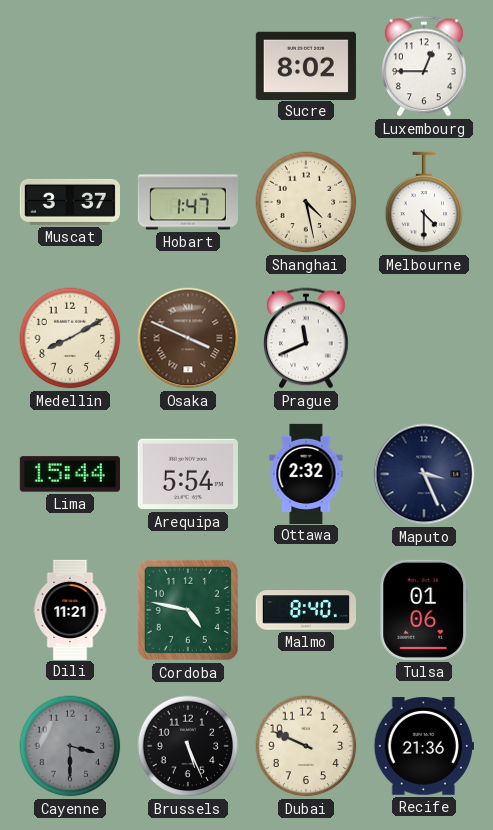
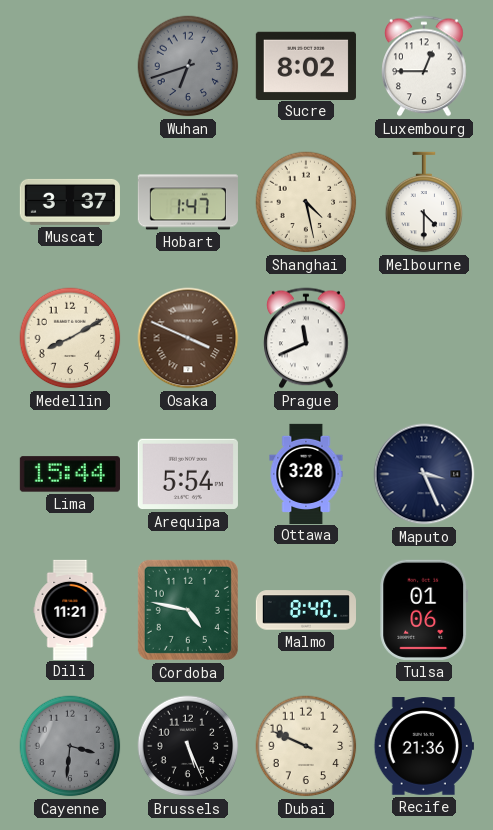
Wuhan: none -> 6:42 (188, 66)
Ottawa: 2:32 -> 3:28 (306, 473)
Cayenne: 3:30 -> 3:31 (70, 746)
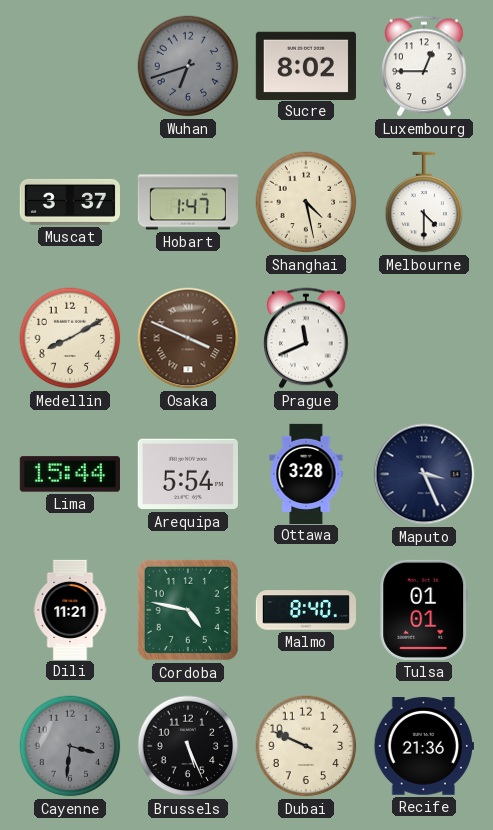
Tulsa: 01:06 -> 01:01 (424, 610)
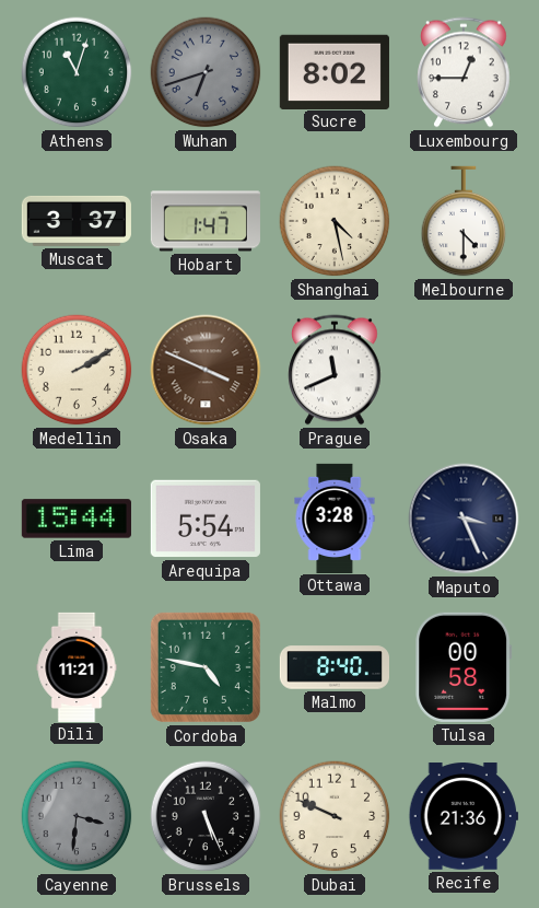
Athens: none -> 11:03 (77, 72)
Medellin: 8:10 -> 2:10 (77, 370)
Tulsa: 01:01 -> 00:58 (464, 667)
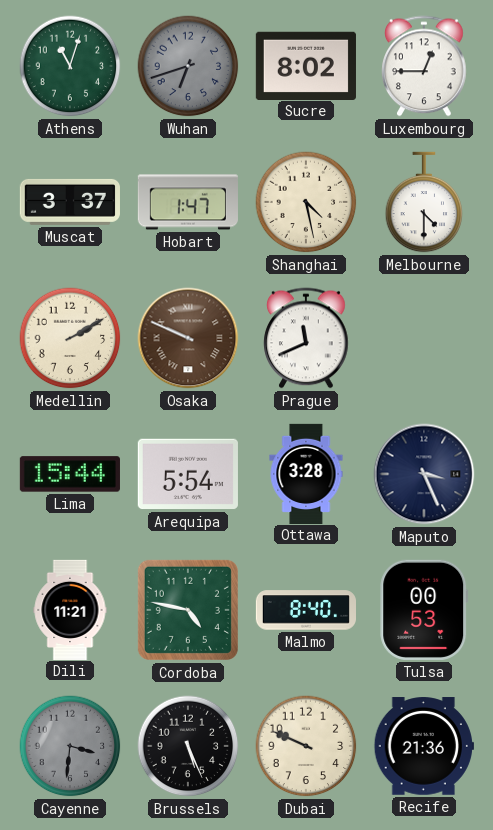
Osaka: 3:49 -> 9:49 (188, 338)
Tulsa: 00:58 -> 00:53 (424, 610)
